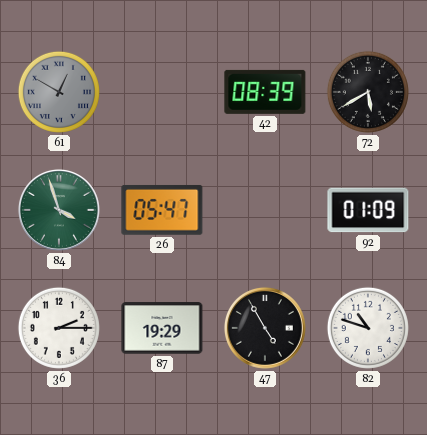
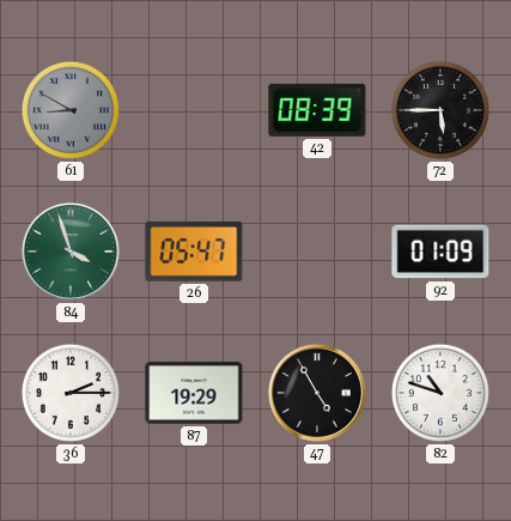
61: 12:50 -> 8:50 (71, 110)
72: 5:40 -> 5:45 (440, 110)
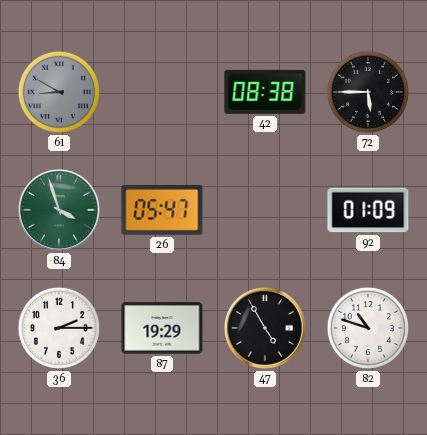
42: 08:39 -> 08:38 (265, 92)
